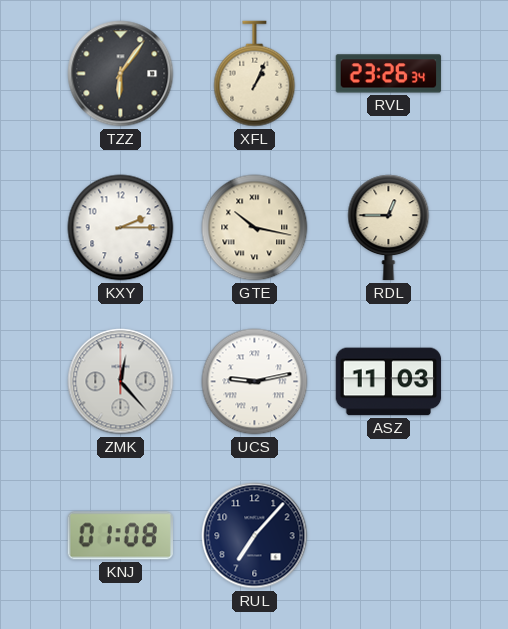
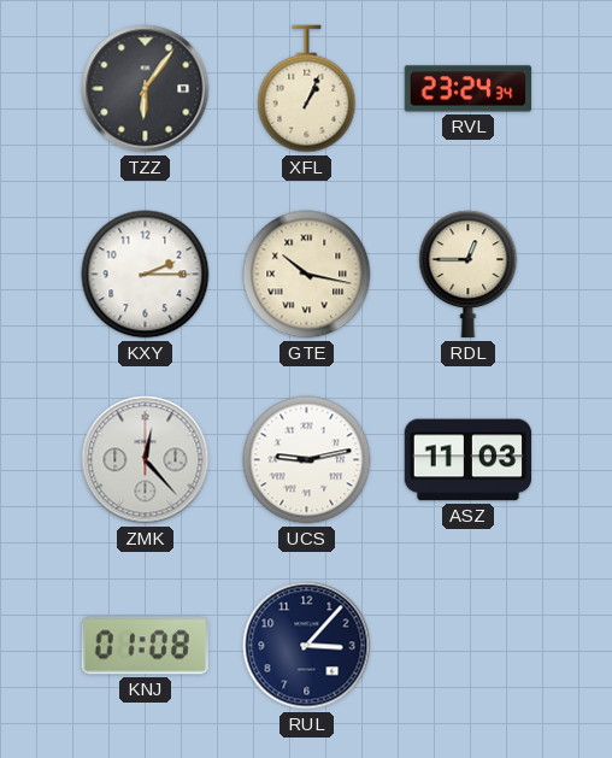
RVL: 23:26 -> 23:24 (469, 89)
RUL: 7:07 -> 3:07 (307, 646)
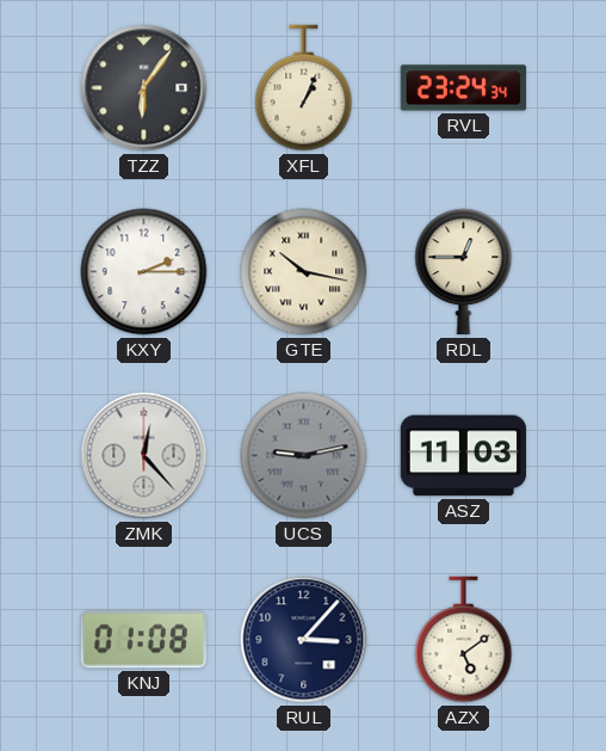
UCS dial: white -> grey (304, 456)
AZX: none -> 5:09 (464, 640)
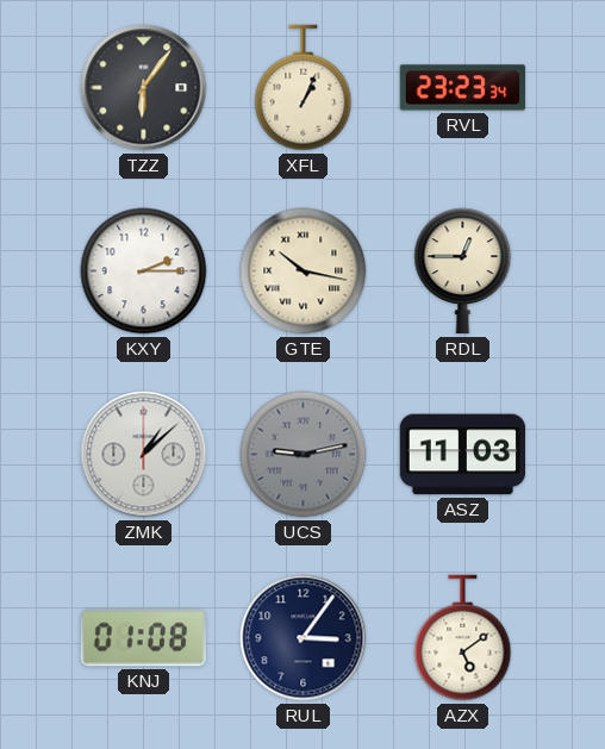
RVL: 23:24 -> 23:23 (463, 88)
ZMK: 12:23 -> 1:08 (144, 455)
RUL: 3:07 -> 3:06 (304, 638)
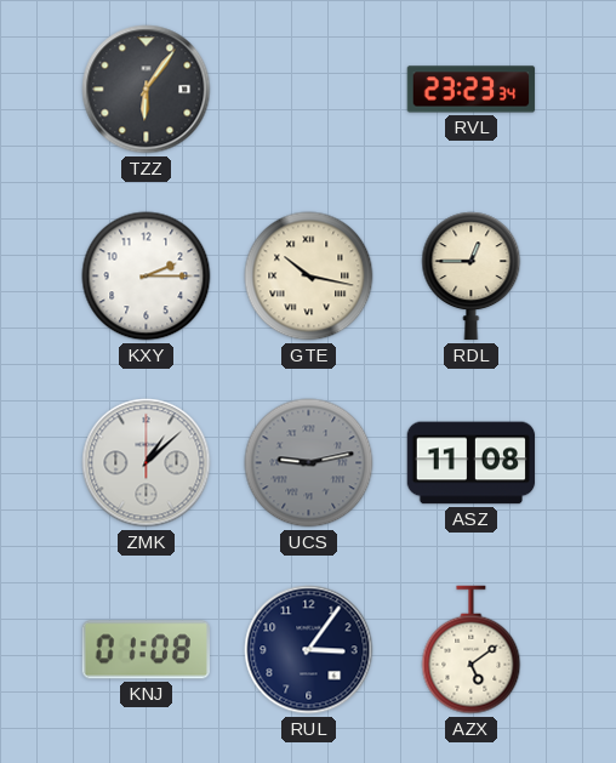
XFL: 1:04 -> none (304, 88)
ASZ: 11:03 -> 11:08 (472, 463)
